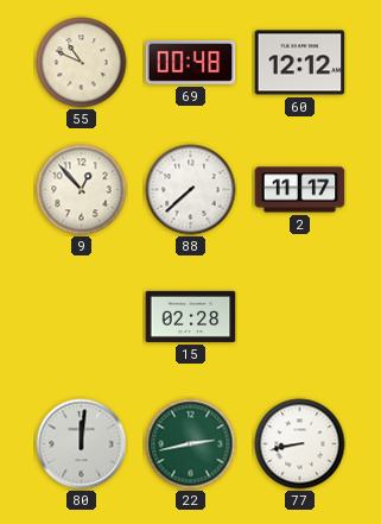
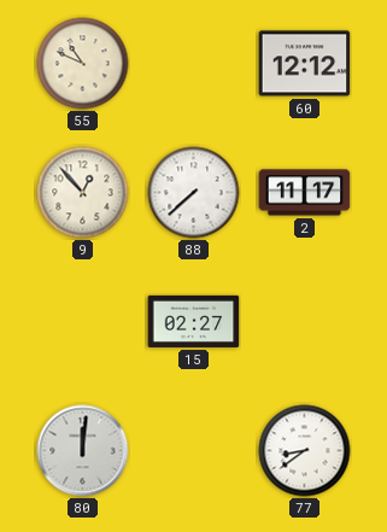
69: 00:48 -> none (191, 62)
15: 02:28 -> 02:27 (194, 321)
22: 2:43 -> none (191, 444)
77: 8:43 -> 8:39 (305, 451)
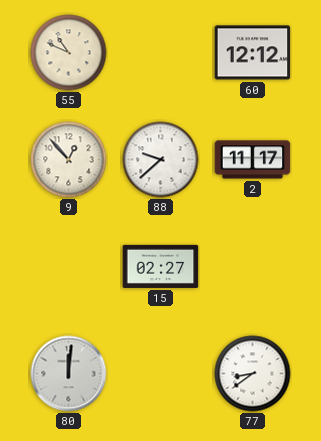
88: 7:38 -> 9:38 (161, 160)
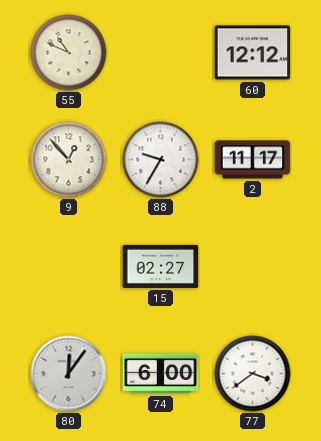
88: 9:38 -> 9:35 (161, 160)
80: 12:01 -> 12:06 (69, 374)
74: none -> 6:00 (161, 374)
77: 8:39 -> 3:39 (253, 374)
